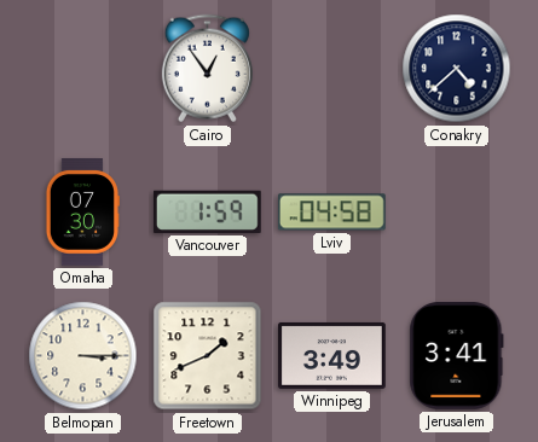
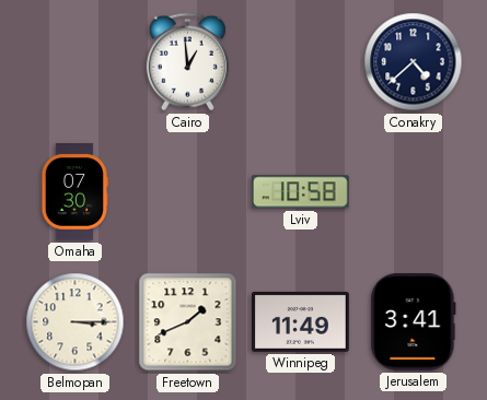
Cairo: 12:54 -> 12:59 (187, 62)
Vancouver: 1:59 -> none (207, 211)
Lviv: 04:58 -> 10:58 (300, 192)
Winnipeg: 3:49 -> 11:49 (301, 321)
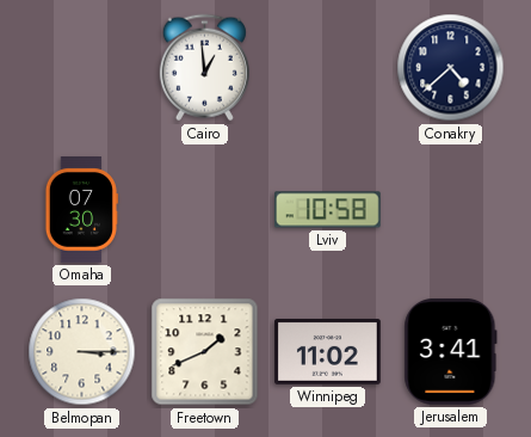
Winnipeg: 11:49 -> 11:02 (328, 351)
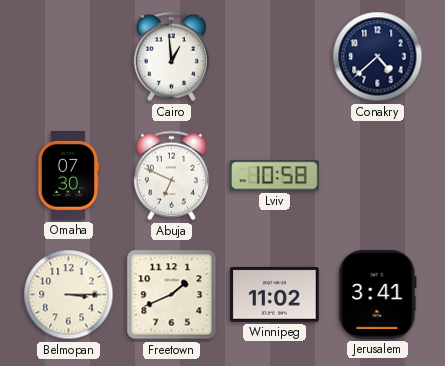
Abuja: none -> 6:49 (171, 176)
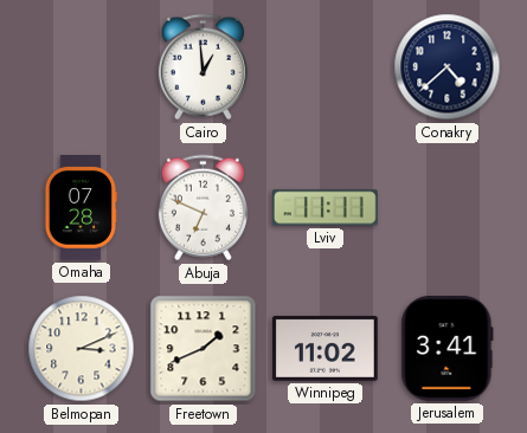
Omaha: 07:30 -> 07:28 (79, 208)
Lviv: 10:58 -> 11:11 (324, 208)
Belmopan: 3:15 -> 3:11 (82, 349)
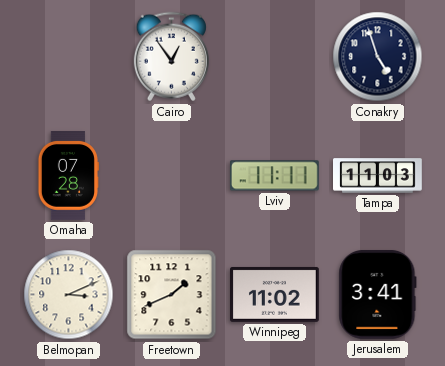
Cairo: 12:59 -> 12:54 (171, 57)
Conakry: 4:38 -> 4:57 (378, 57)
Abuja: 6:49 -> none (203, 208)
Tampa: none -> 11:03 (378, 176)
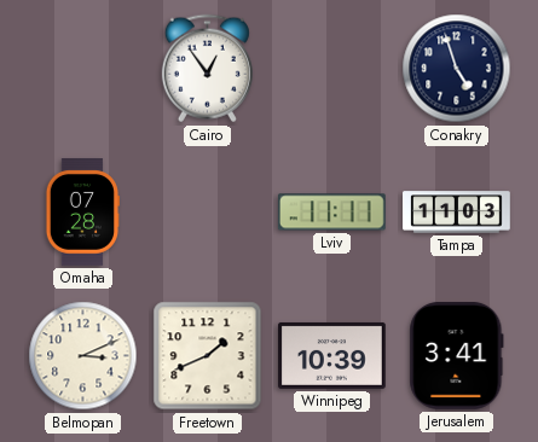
Winnipeg: 11:02 -> 10:39 (332, 355)
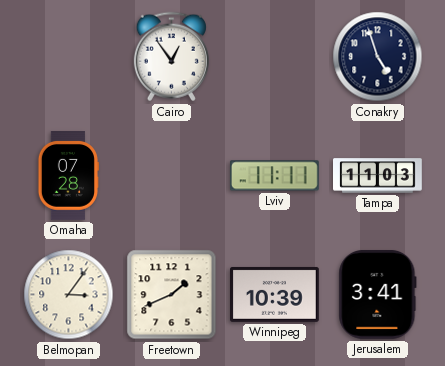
Belmopan: 3:11 -> 3:06 (69, 295)
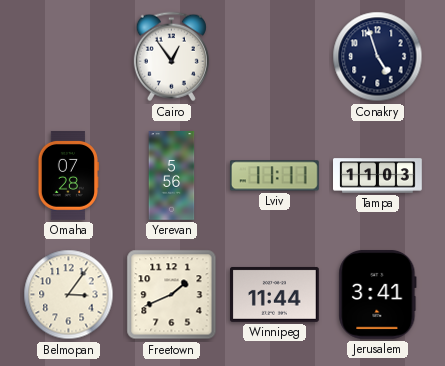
Yerevan: none -> 5:56 (172, 176)
Winnipeg: 10:39 -> 11:44 (275, 294)
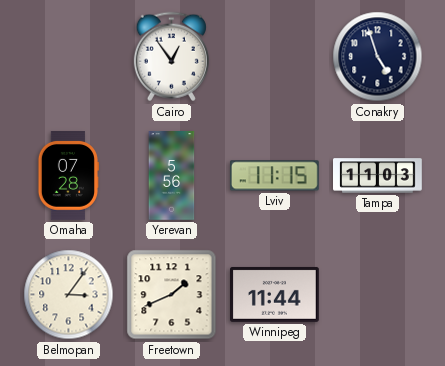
Lviv: 11:11 -> 11:15 (274, 176)
Jerusalem: 3:41 -> none (378, 295)
